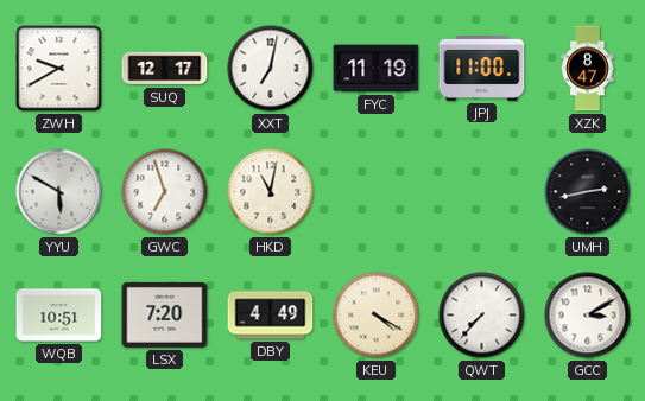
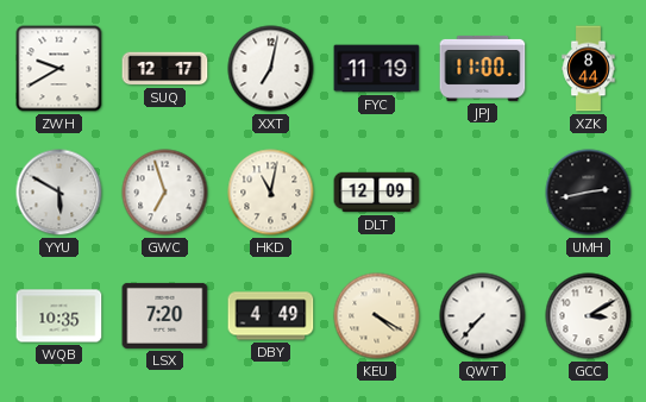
XZK: 8:47 -> 8:44 (589, 69)
DLT: none -> 12:09 (377, 193)
WQB: 10:51 -> 10:35 (59, 316)
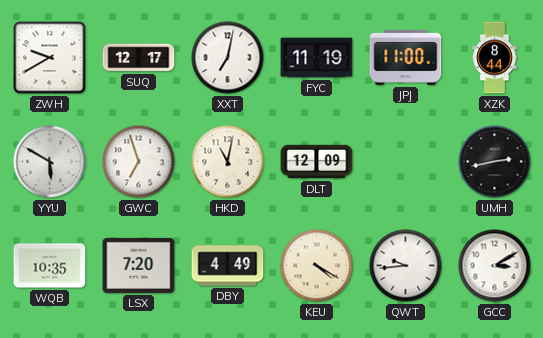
QWT: 7:37 -> 9:44 (406, 266)
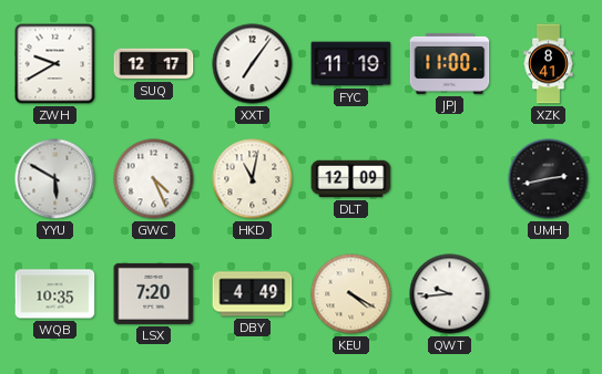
XXT: 7:02 -> 7:06 (253, 64)
XZK: 8:44 -> 8:41 (549, 64)
GWC: 6:57 -> 4:26 (154, 179)
GCC: 3:10 -> none (495, 266)
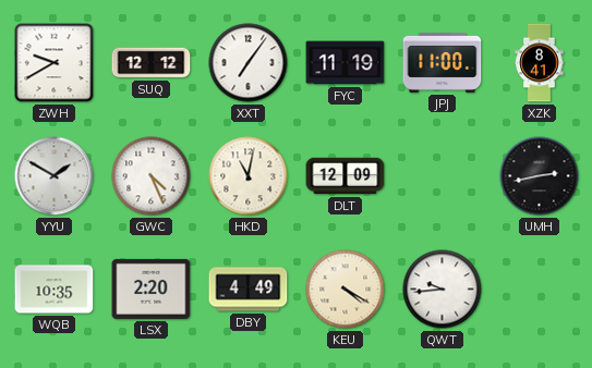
SUQ: 12:17 -> 12:12 (152, 63)
YYU: 5:50 -> 1:50 (55, 176)
LSX: 7:20 -> 2:20 (152, 289)
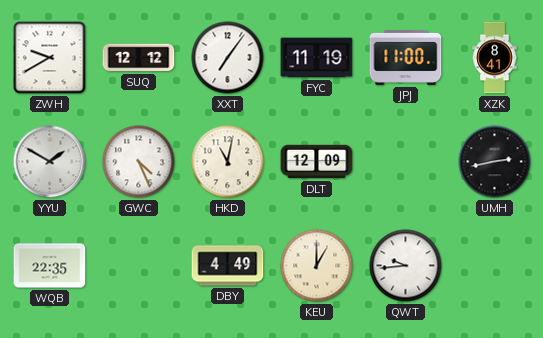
WQB: 10:35 -> 22:35 (50, 266)
LSX: 2:20 -> none (152, 289)
KEU: 4:20 -> 1:00 (317, 266)
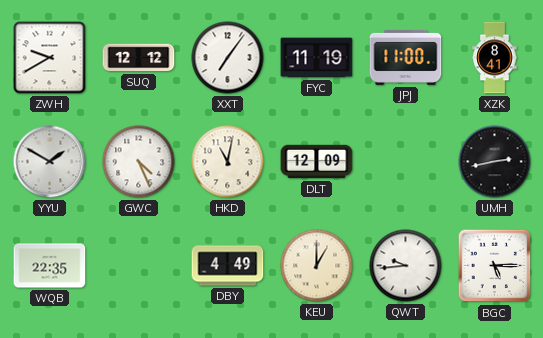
BGC: none -> 5:15 (495, 266)
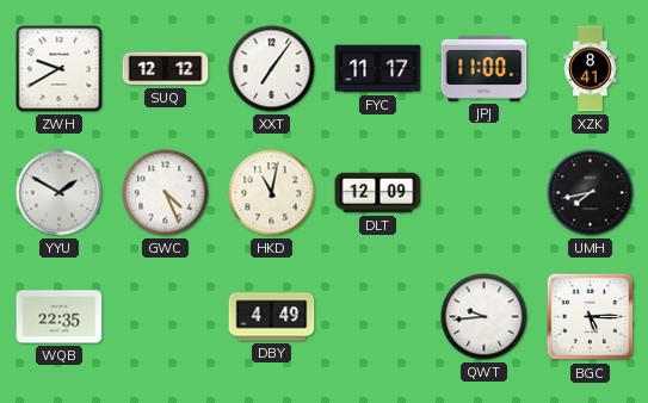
FYC: 11:19 -> 11:17 (378, 69)
UMH: 2:43 -> 7:43 (591, 193)
KEU: 1:00 -> none (317, 266)
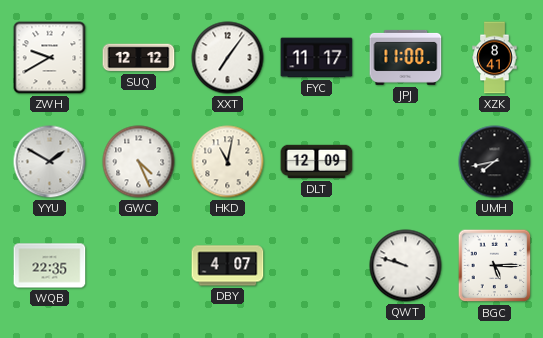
DBY: 4:49 -> 4:07 (228, 266)
QWT: 9:44 -> 9:48 (406, 266)
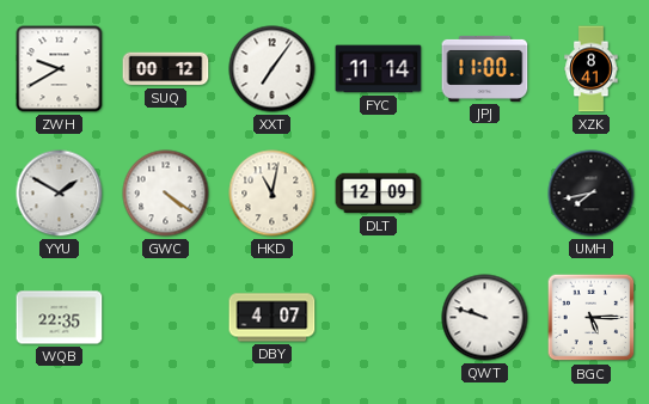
SUQ: 12:12 -> 00:12 (166, 69)
FYC: 11:17 -> 11:14 (379, 69)
GWC: 4:26 -> 4:21 (166, 194)
